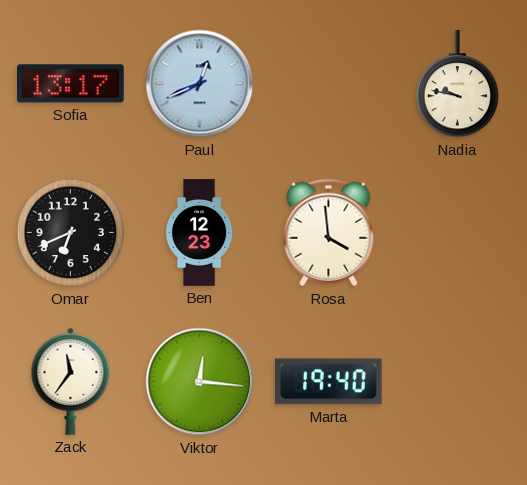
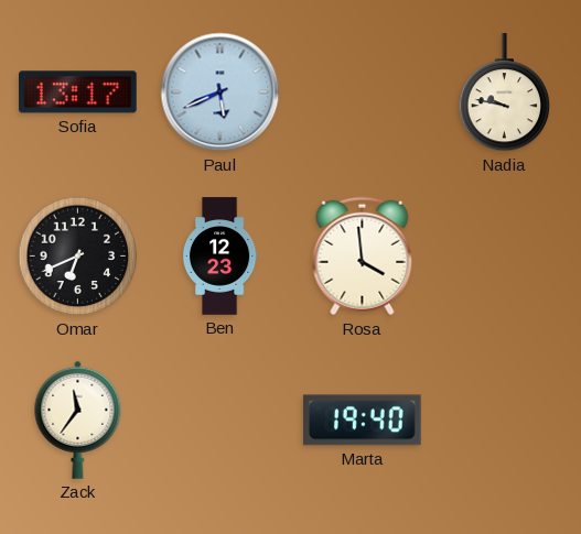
Paul: 12:41 -> 5:41 (220, 92)
Viktor: 12:16 -> none (200, 382)
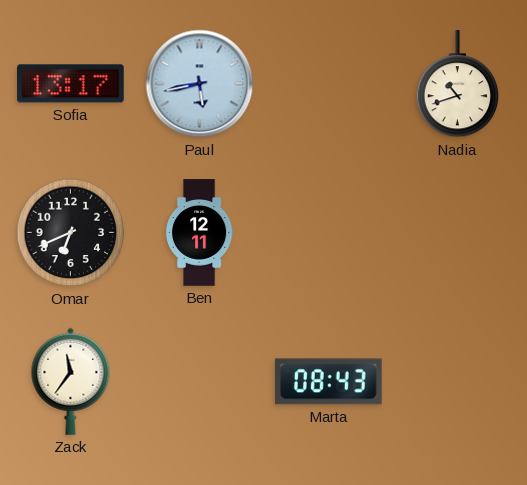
Paul: 5:41 -> 5:43 (200, 84)
Nadia: 9:47 -> 10:42 (458, 84)
Ben: 12:23 -> 12:11 (199, 233)
Rosa: 3:59 -> none (363, 257)
Marta: 19:40 -> 08:43 (328, 382)
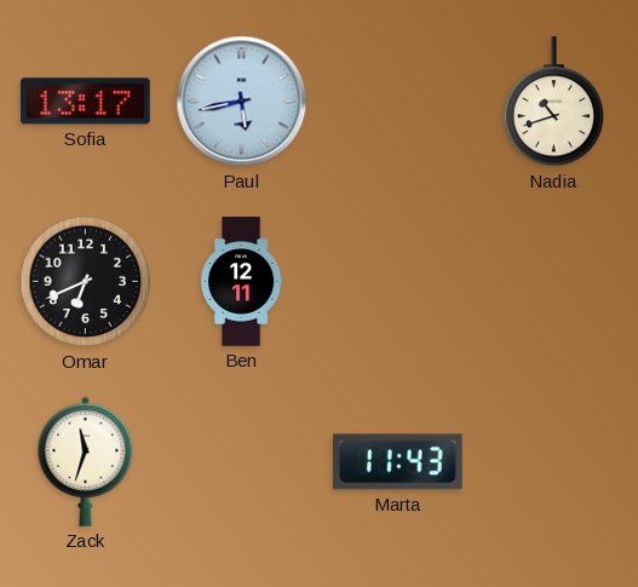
Zack: 11:36 -> 11:33 (86, 461)
Marta: 08:43 -> 11:43 (397, 462)
